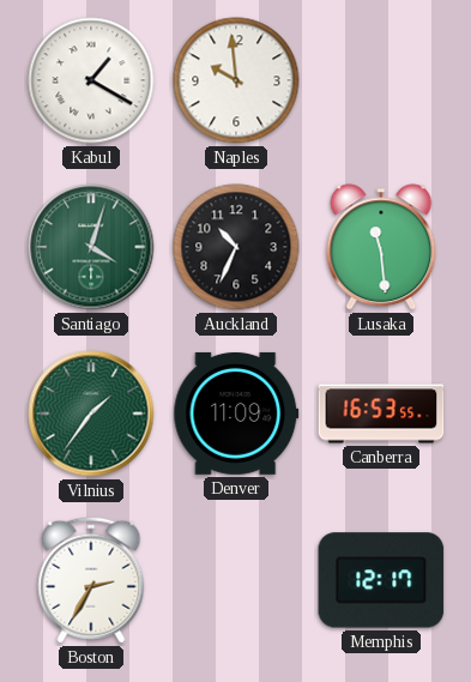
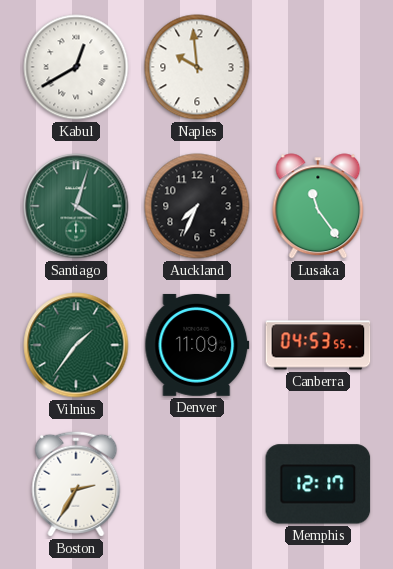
Kabul: 1:20 -> 12:40 (76, 67)
Auckland: 10:34 -> 7:34 (197, 206)
Lusaka: 11:29 -> 11:24 (318, 206)
Canberra: 16:53 -> 04:53 (318, 345)
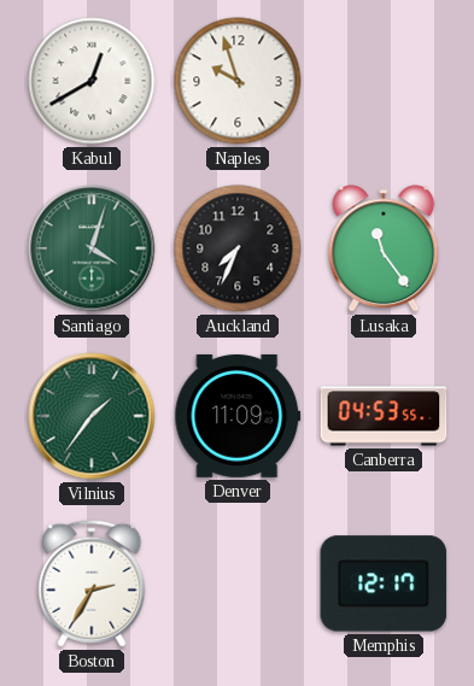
Naples: 9:59 -> 9:57 (238, 81)
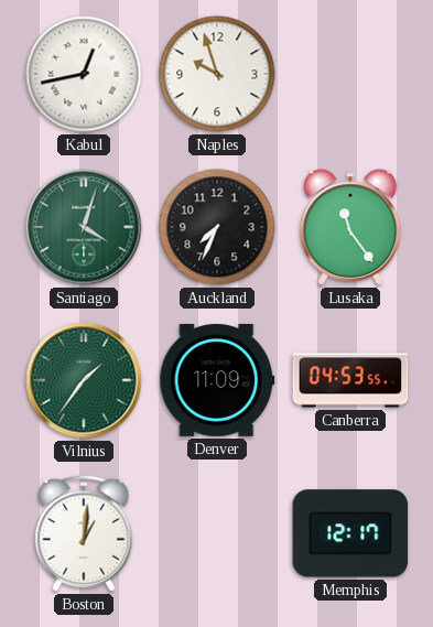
Kabul: 12:40 -> 12:43 (84, 74)
Boston: 2:35 -> 1:01 (84, 533)
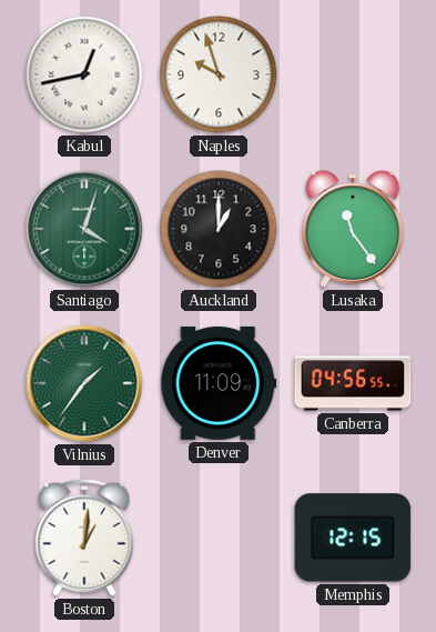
Auckland: 7:34 -> 1:00 (219, 229)
Canberra: 04:53 -> 04:56 (353, 383)
Memphis: 12:17 -> 12:15 (353, 538)
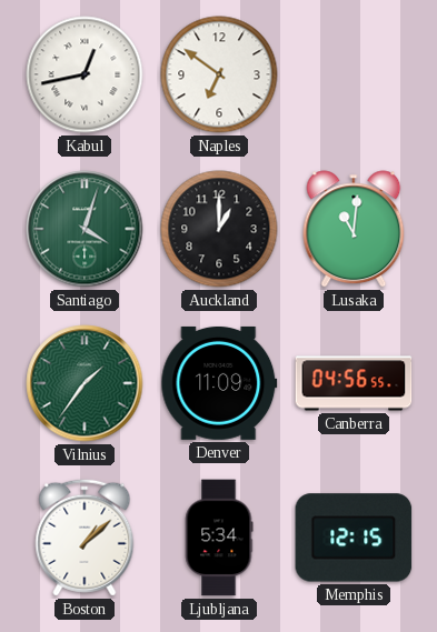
Naples: 9:57 -> 6:51 (219, 74)
Lusaka: 11:24 -> 11:01 (354, 229)
Boston: 1:01 -> 1:08 (85, 538)
Ljubljana: none -> 5:34 (219, 538)
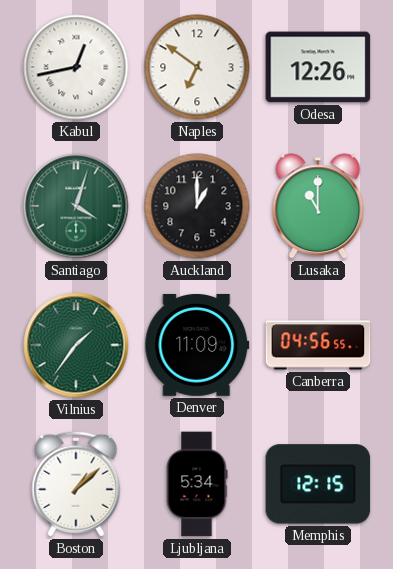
Odesa: none -> 12:26 (318, 67)
Lusaka: 11:01 -> 11:00 (318, 206)
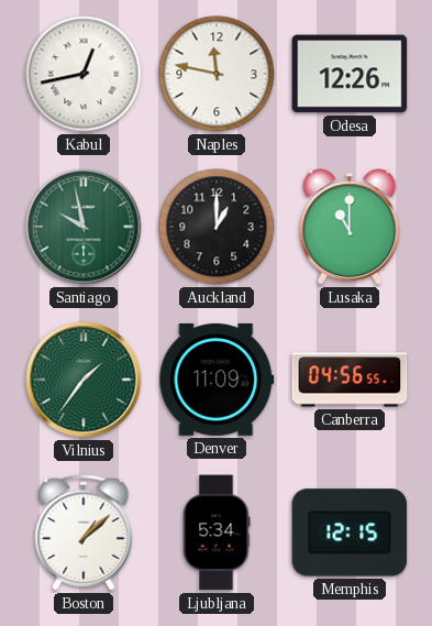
Naples: 6:51 -> 11:47 (217, 74)
Santiago: 4:03 -> 9:58 (84, 227)
